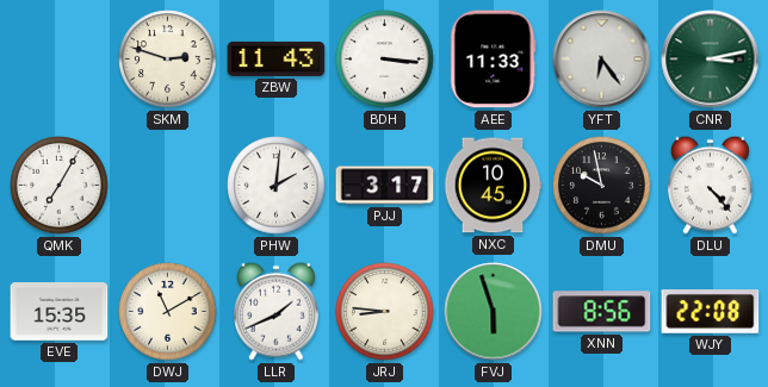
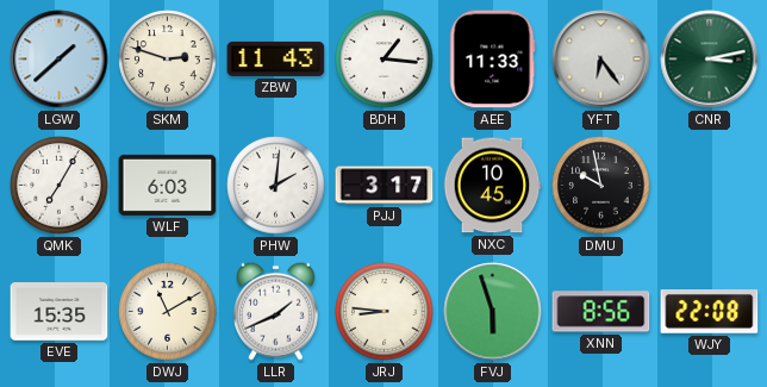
LGW: none -> 1:38 (60, 60)
BDH: 3:16 -> 1:16 (385, 60)
WLF: none -> 6:03 (168, 185)
DLU: 4:23 -> none (710, 185)
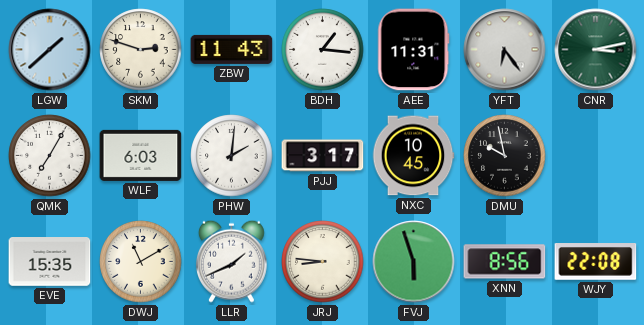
AEE: 11:33 -> 11:31 (414, 50)
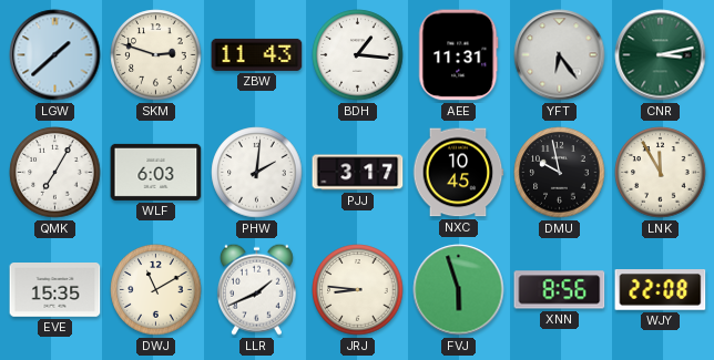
LNK: none -> 11:55 (661, 173)
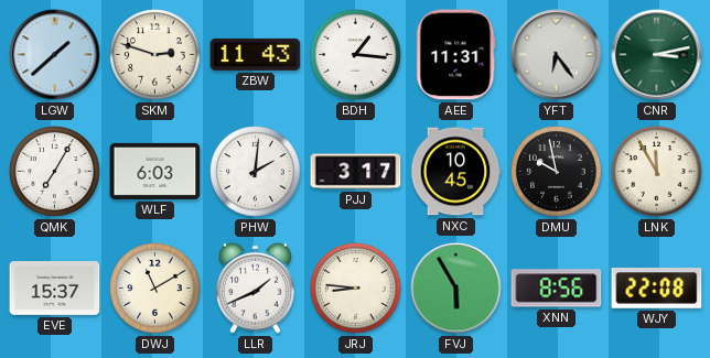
EVE: 15:35 -> 15:37 (55, 289)
FVJ: 5:57 -> 5:55 (456, 289)
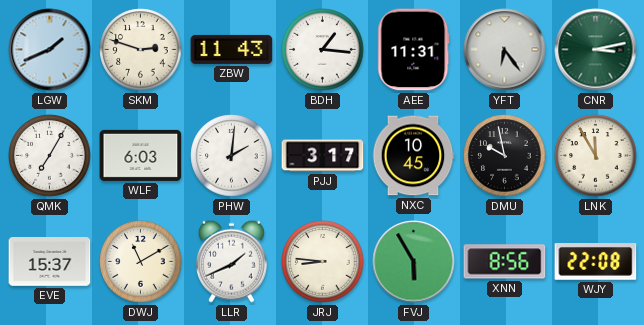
LGW: 1:38 -> 1:41 (50, 50)
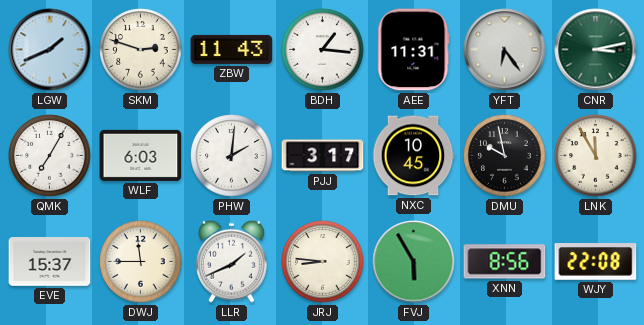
DWJ: 11:10 -> 11:45 (141, 262)
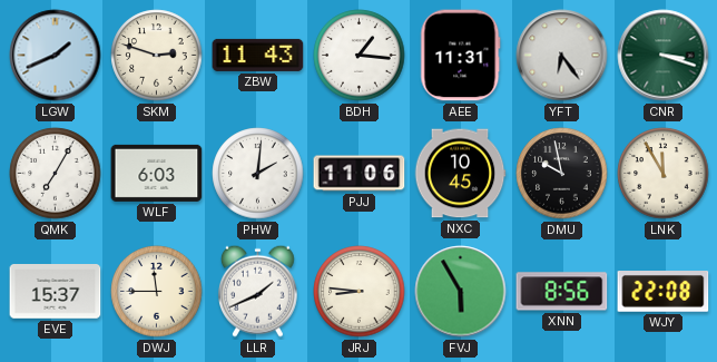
CNR: 3:13 -> 3:18 (664, 56)
PJJ: 3:17 -> 11:06 (360, 174)
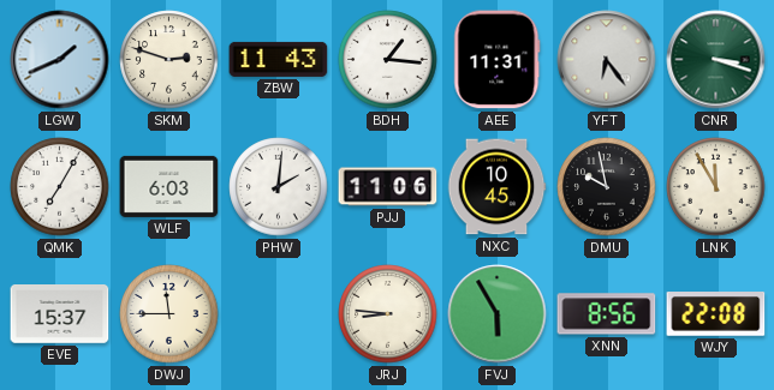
LLR: 1:41 -> none (257, 291)
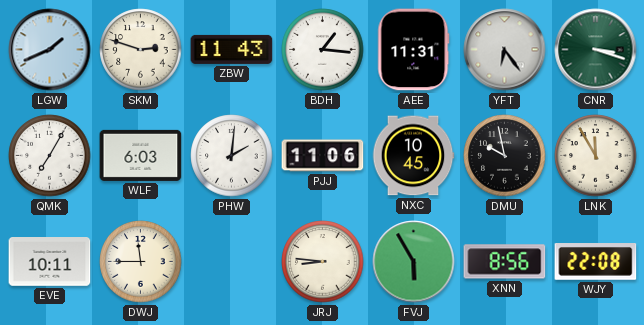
EVE: 15:37 -> 10:11 (50, 262)
